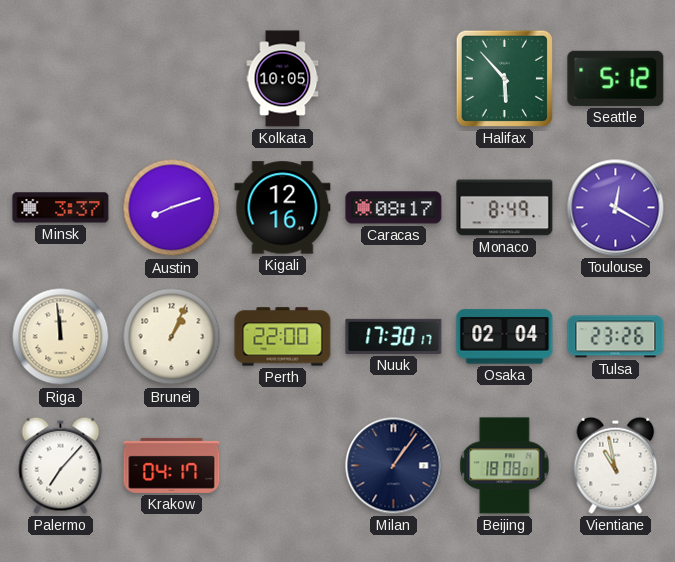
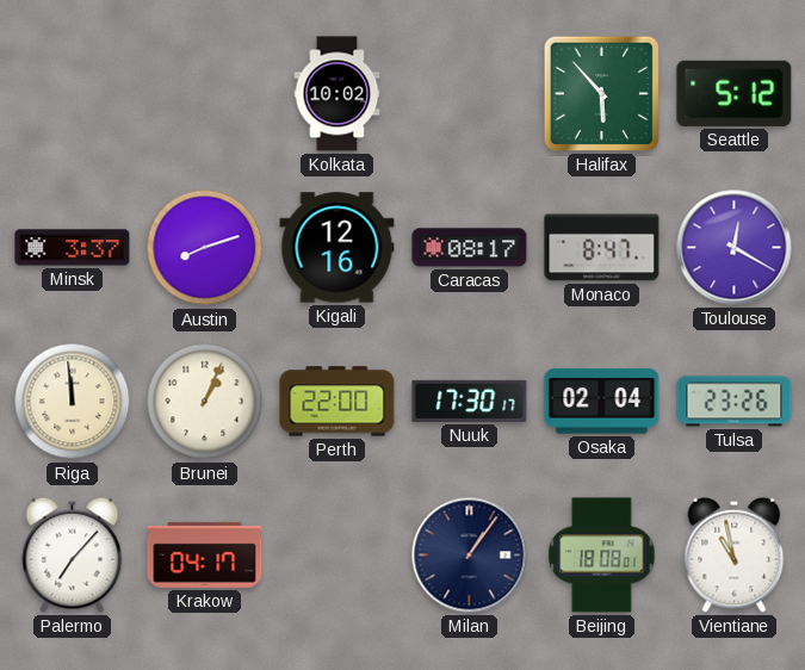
Kolkata: 10:05 -> 10:02 (338, 94)
Monaco: 8:49 -> 8:47 (602, 248)
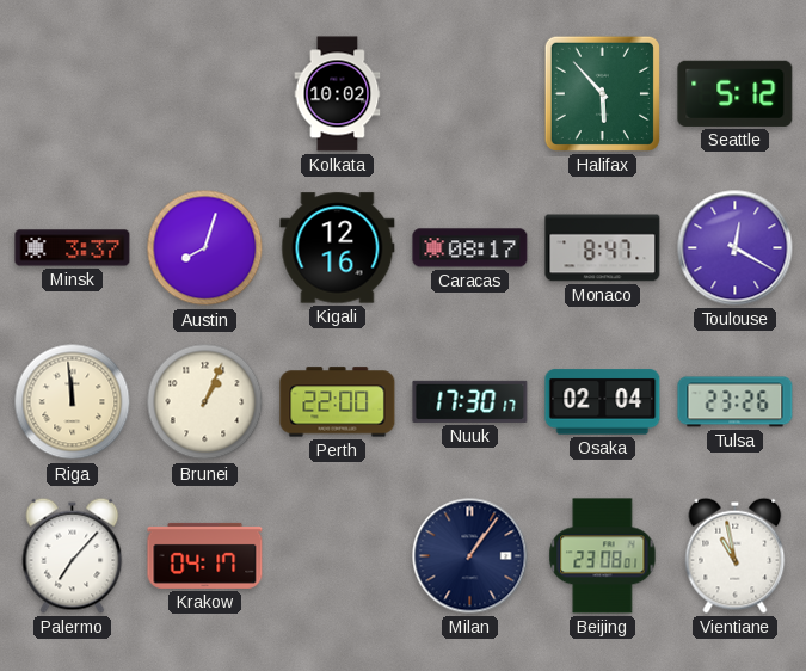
Austin: 8:12 -> 8:03 (205, 248)
Beijing: 18:08 -> 23:08 (603, 556)
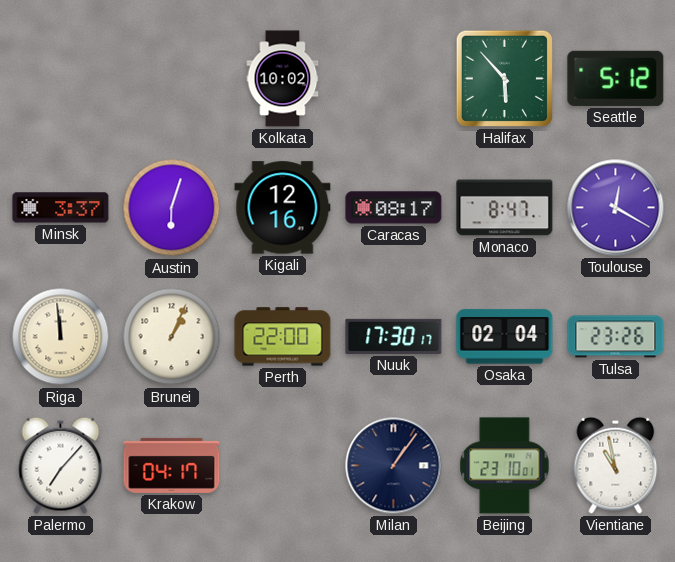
Austin: 8:03 -> 6:03 (172, 208)
Beijing: 23:08 -> 23:10 (505, 466)
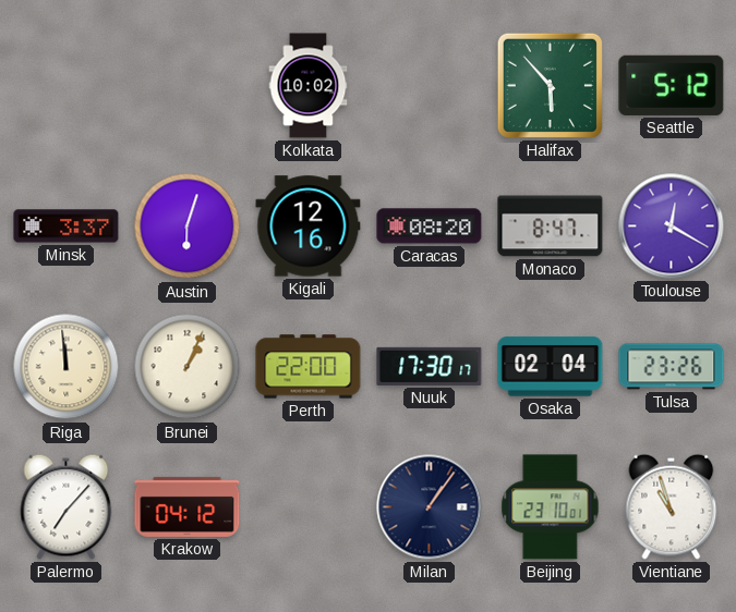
Caracas: 08:17 -> 08:20 (430, 227)
Krakow: 04:17 -> 04:12 (188, 506)
Vientiane: 10:58 -> 10:57 (672, 506)
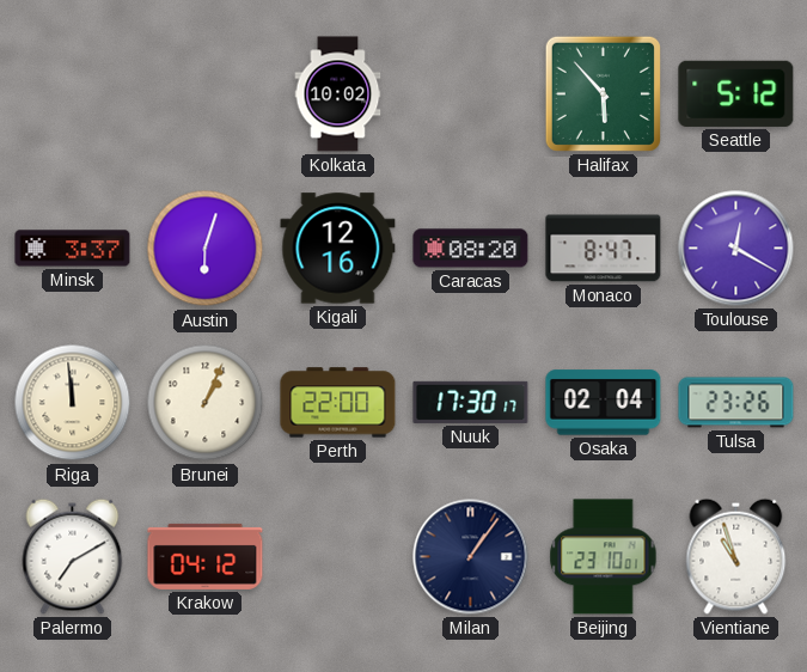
Palermo: 7:07 -> 7:10 (73, 556)
